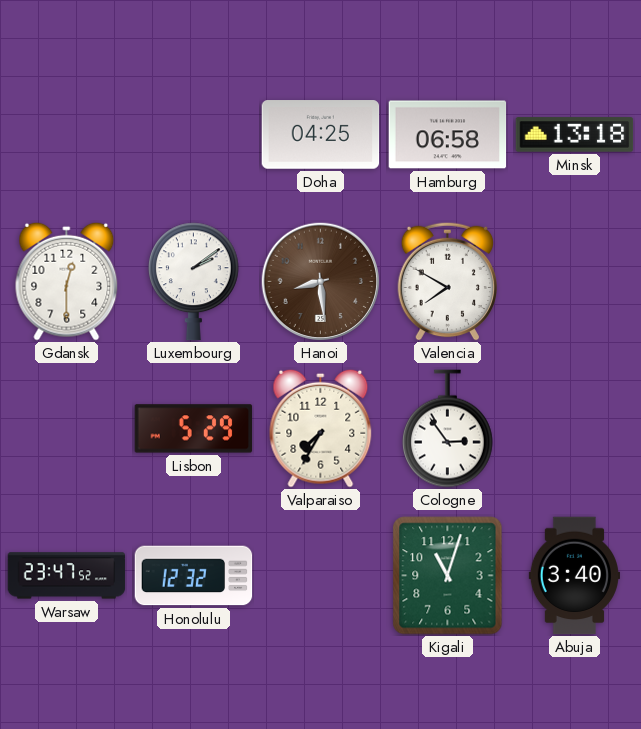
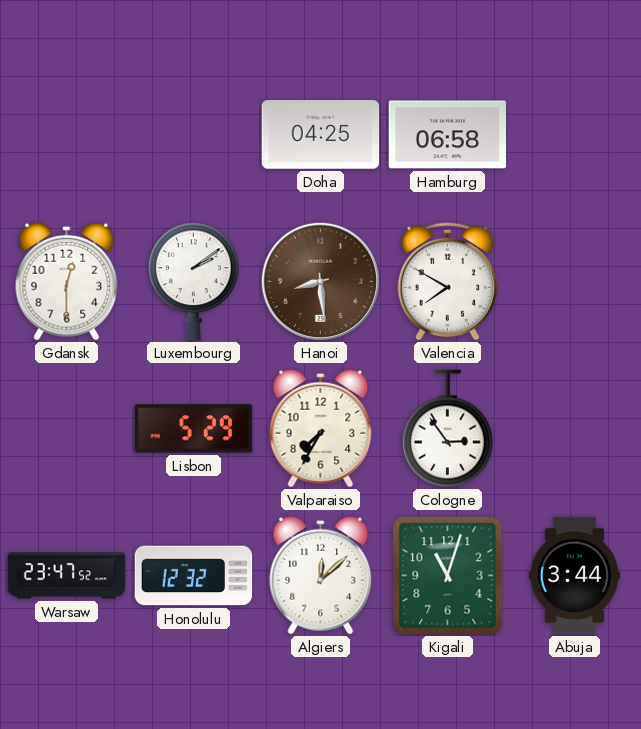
Minsk: 13:18 -> none (575, 135)
Algiers: none -> 12:08 (321, 575)
Abuja: 3:40 -> 3:44 (574, 576)
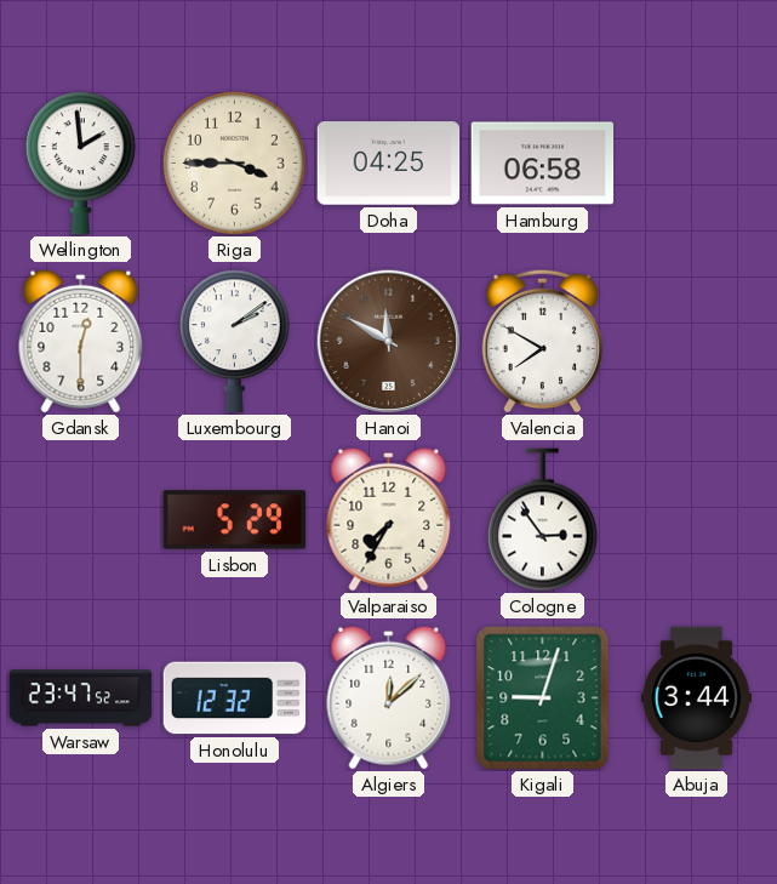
Wellington: none -> 1:59 (81, 164)
Riga: none -> 3:45 (235, 164)
Hanoi: 8:29 -> 11:50 (388, 341)
Kigali: 11:03 -> 9:03 (543, 698)
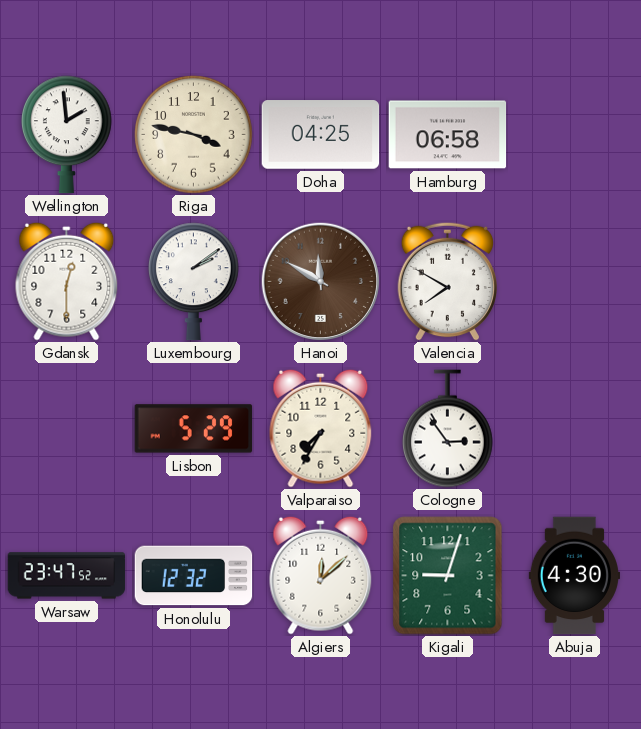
Riga: 3:45 -> 3:47 (194, 135)
Abuja: 3:44 -> 4:30 (574, 576)
